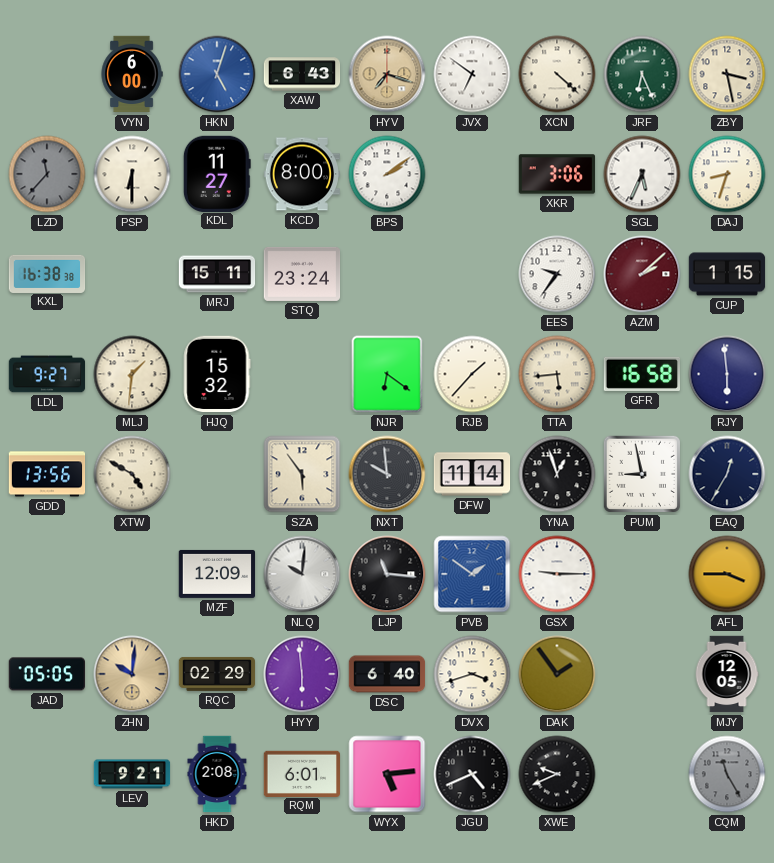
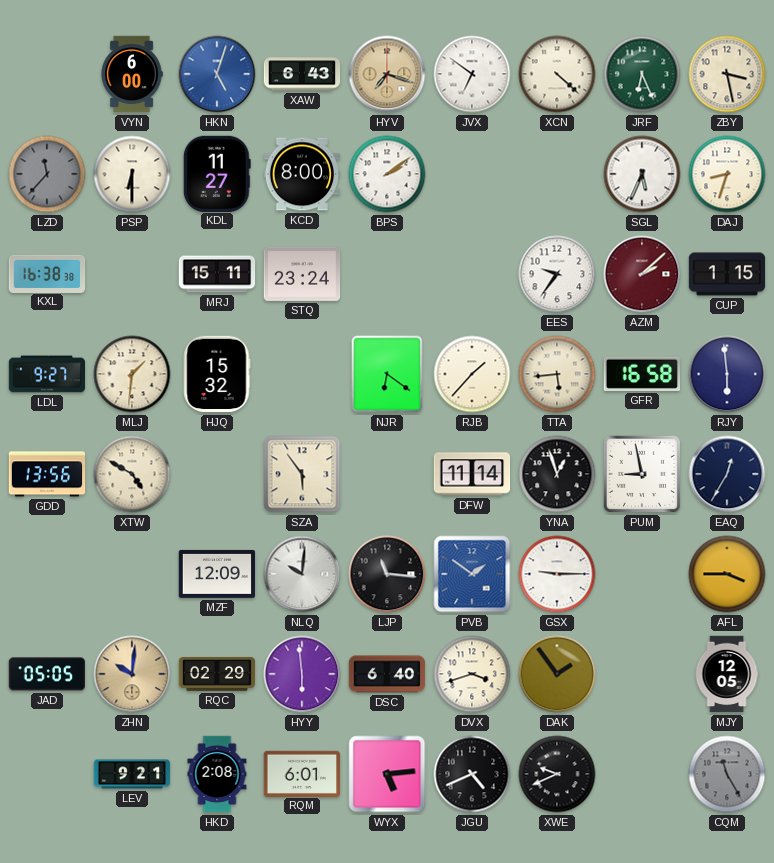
XKR: 3:06 -> none (557, 174)
NXT: 9:59 -> none (387, 474)
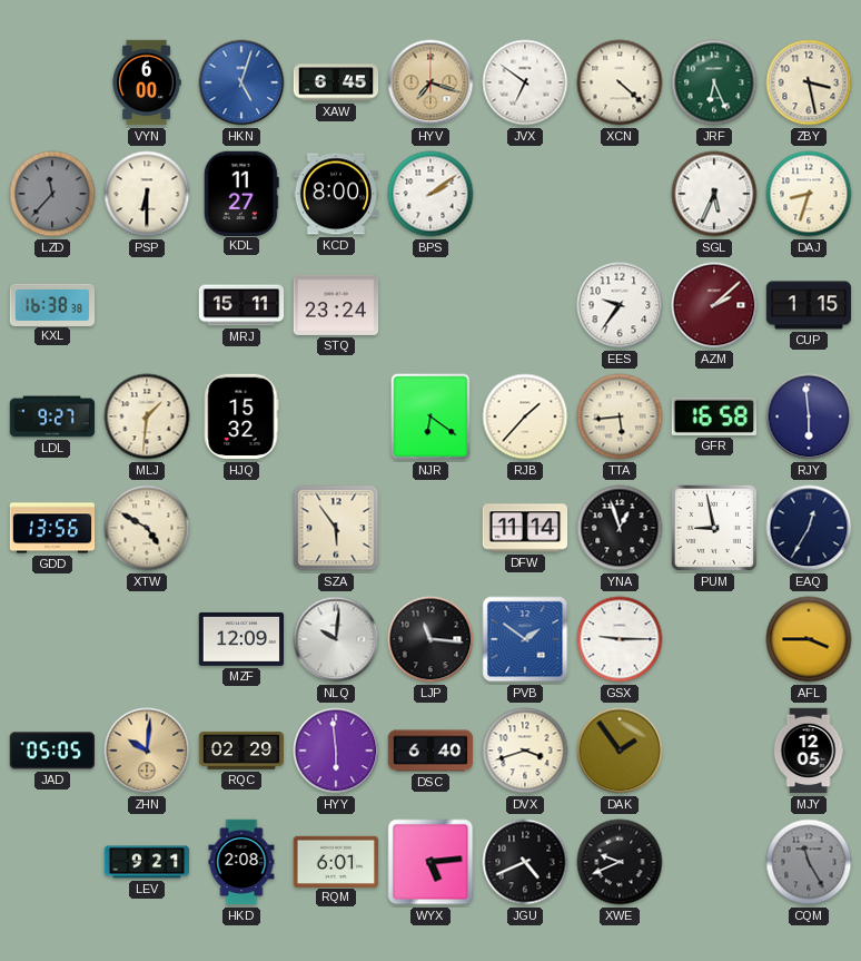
XAW: 6:43 -> 6:45 (336, 82)
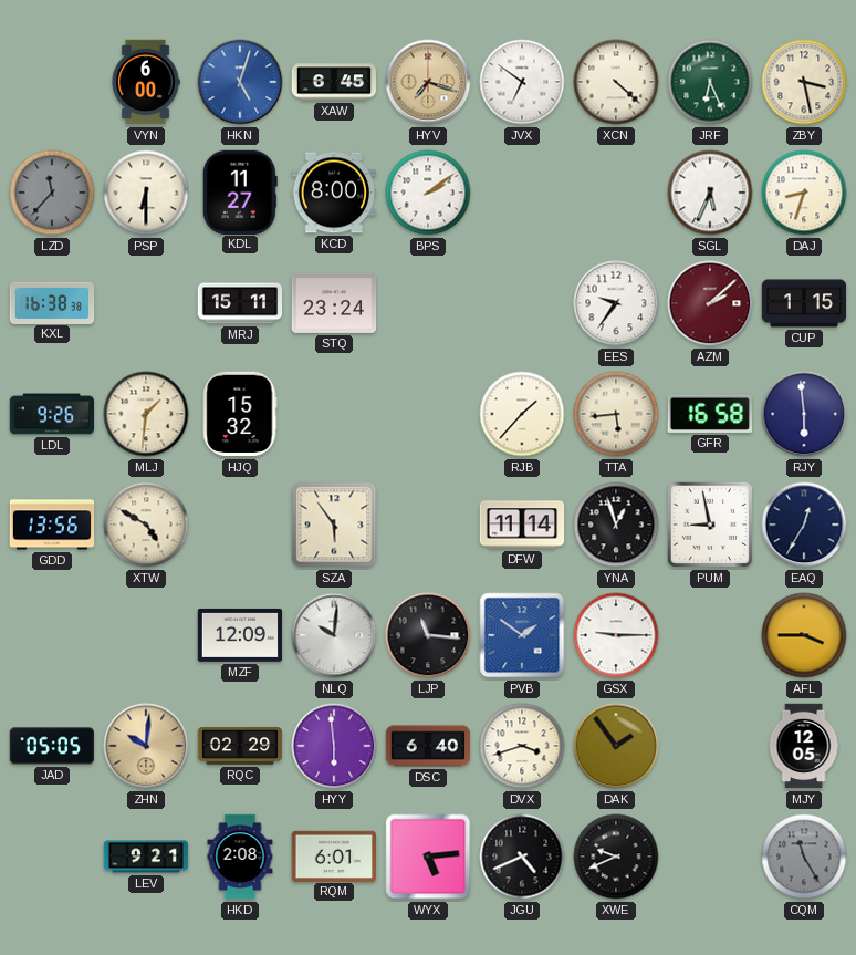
LDL: 9:27 -> 9:26 (52, 414)
NJR: 6:21 -> none (430, 416)
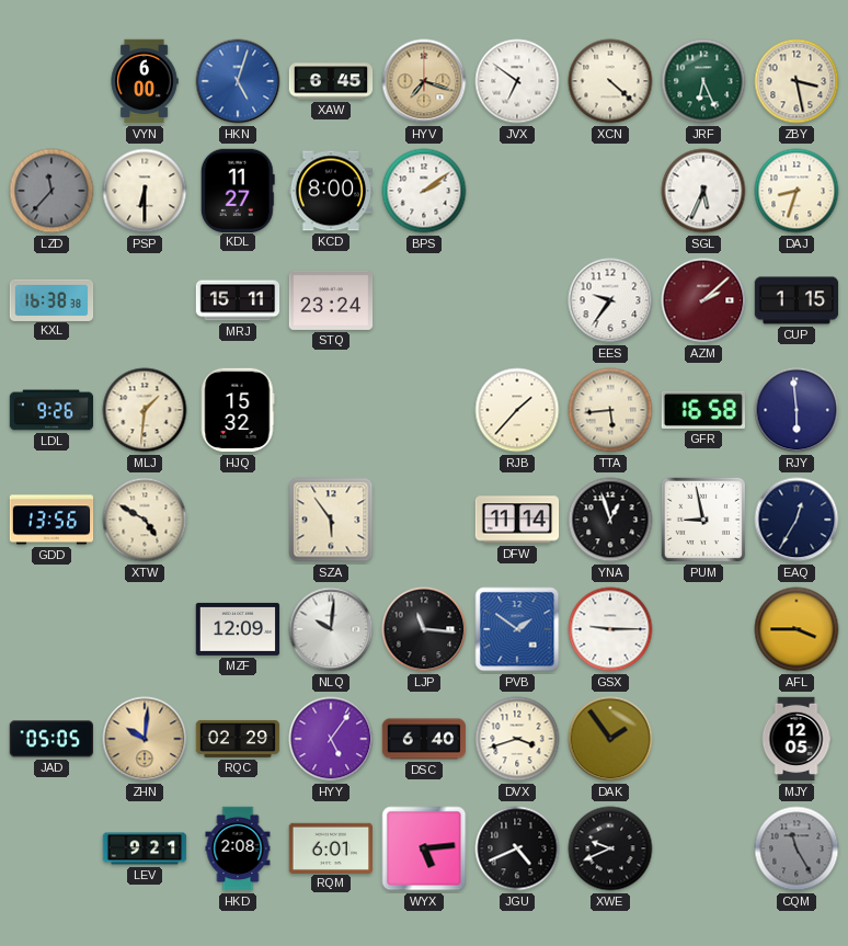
HYY: 5:59 -> 5:06 (331, 739)
